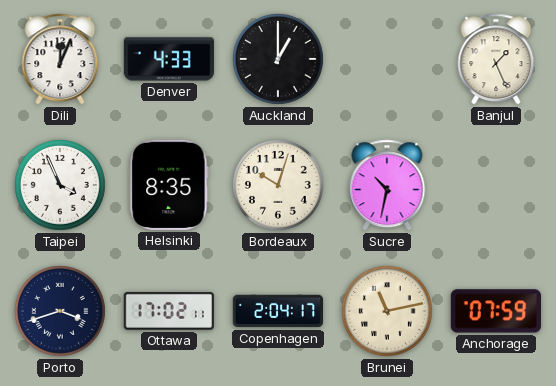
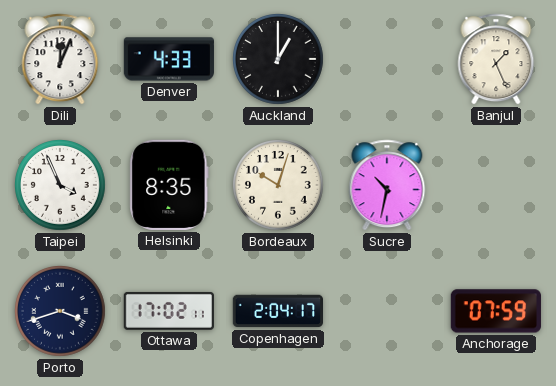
Brunei: 11:13 -> none (388, 312)
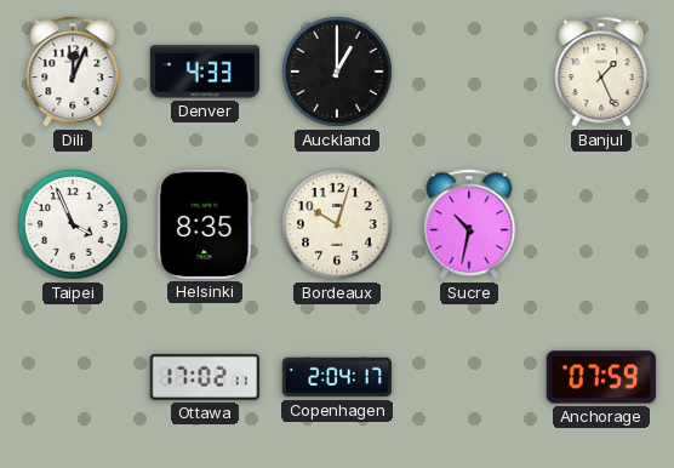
Porto: 3:42 -> none (61, 312)
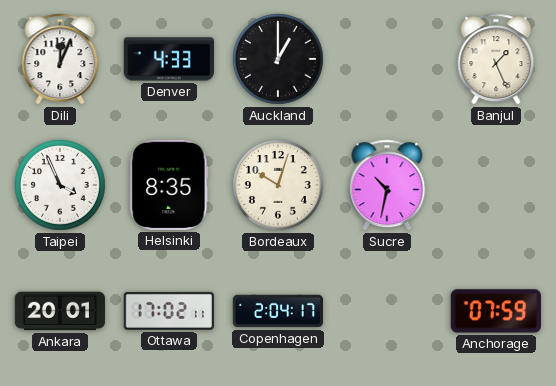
Ankara: none -> 20:01 (60, 311)
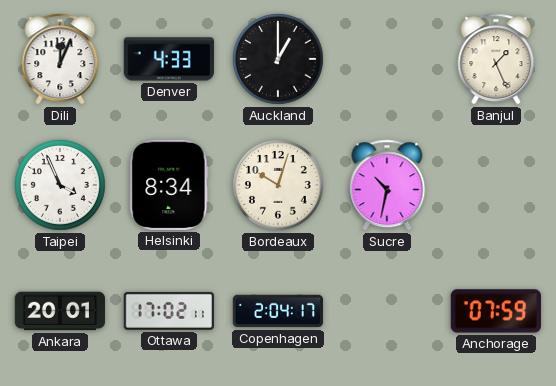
Helsinki: 8:35 -> 8:34 (169, 185)
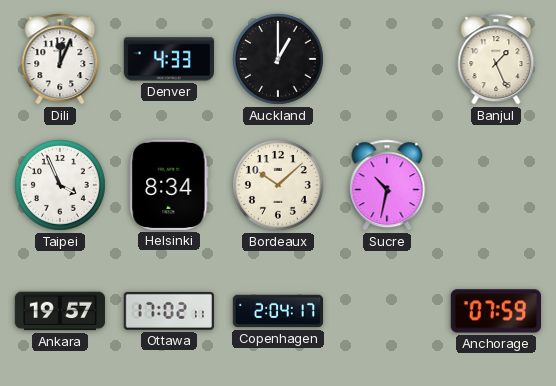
Bordeaux: 10:03 -> 10:08 (279, 186)
Ankara: 20:01 -> 19:57 (60, 311)
